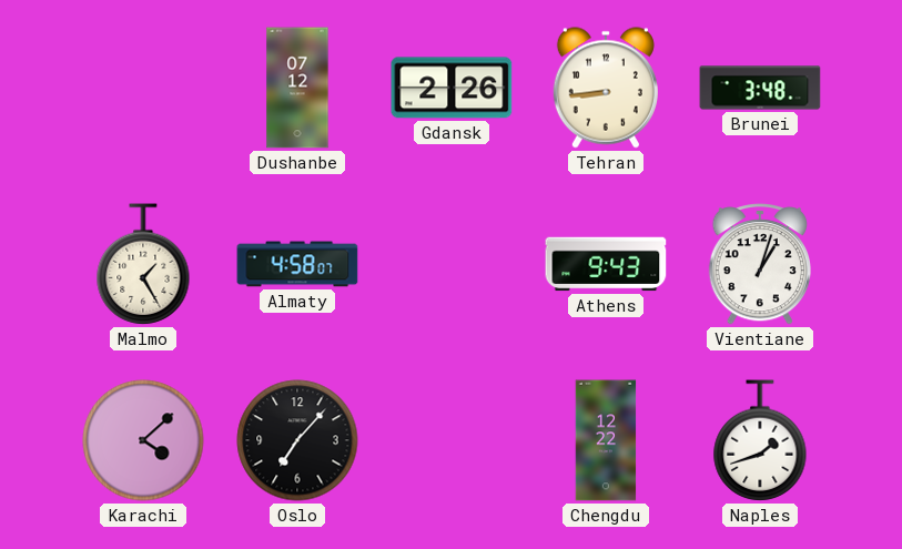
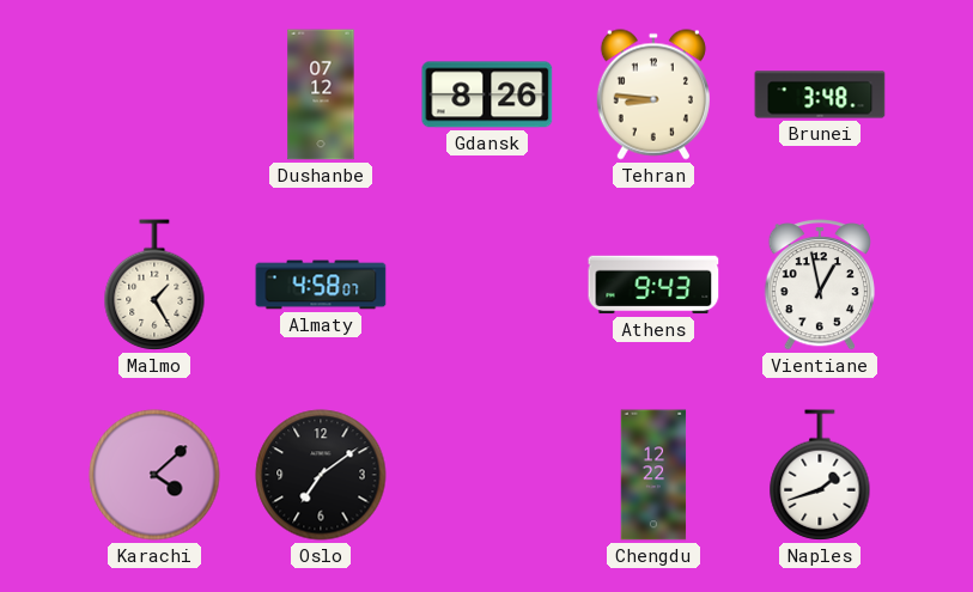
Gdansk: 2:26 -> 8:26 (487, 94)
Tehran: 8:44 -> 8:46 (653, 94)
Vientiane: 1:03 -> 12:58 (819, 286)
Oslo: 7:07 -> 7:09 (321, 475)
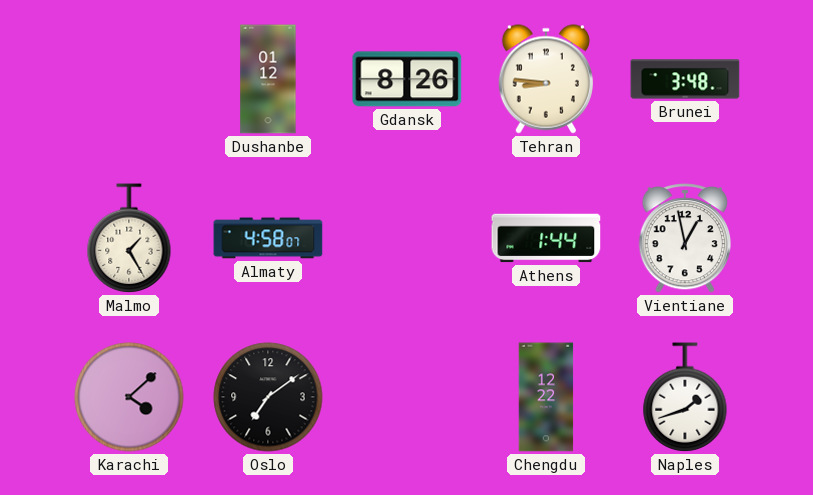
Dushanbe: 07:12 -> 01:12 (268, 79)
Athens: 9:43 -> 1:44 (546, 238)
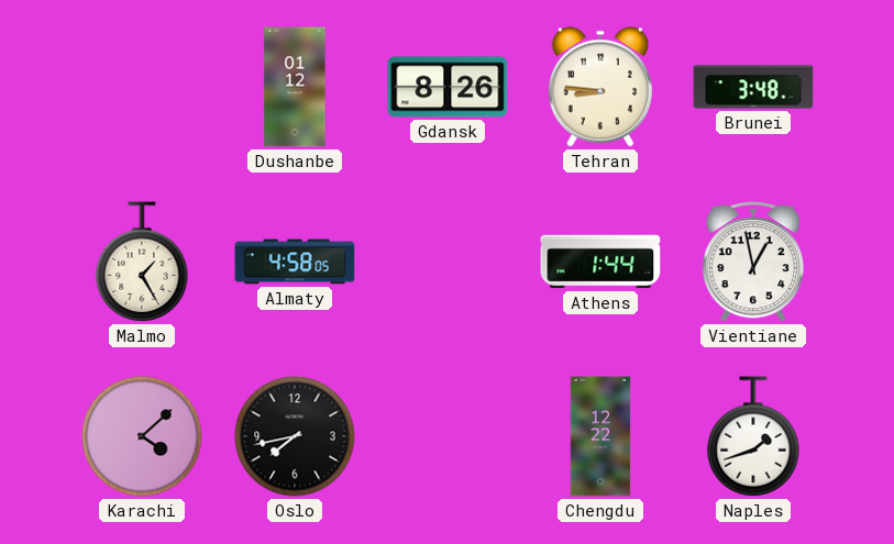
Almaty: 4:58:07 -> 4:58:05 (295, 262)
Oslo: 7:09 -> 7:43 (295, 436)
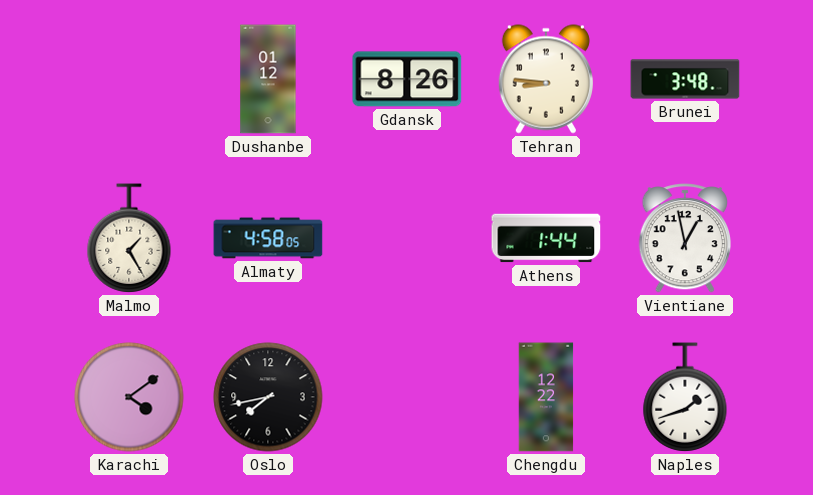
Karachi: 4:08 -> 4:09 (129, 397)
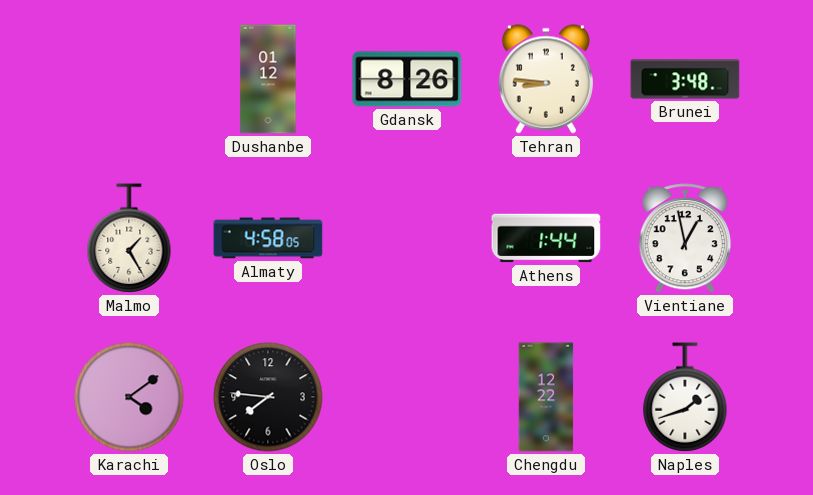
Oslo: 7:43 -> 7:46 (268, 397)
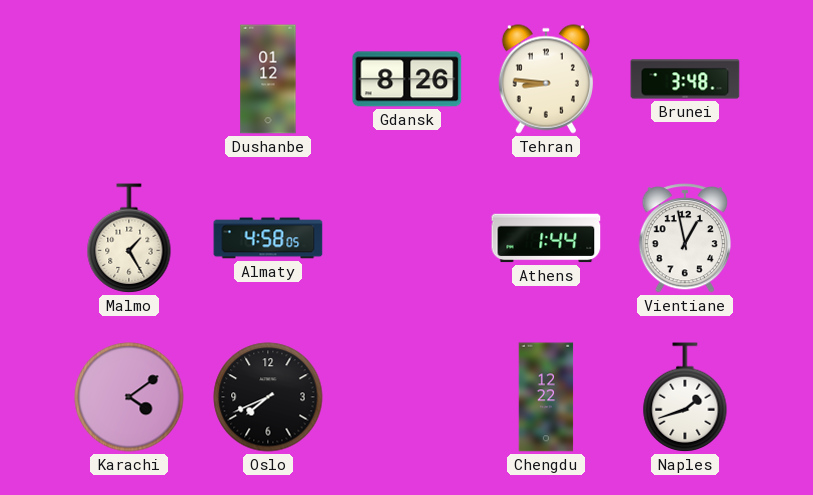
Oslo: 7:46 -> 7:41 (268, 397)
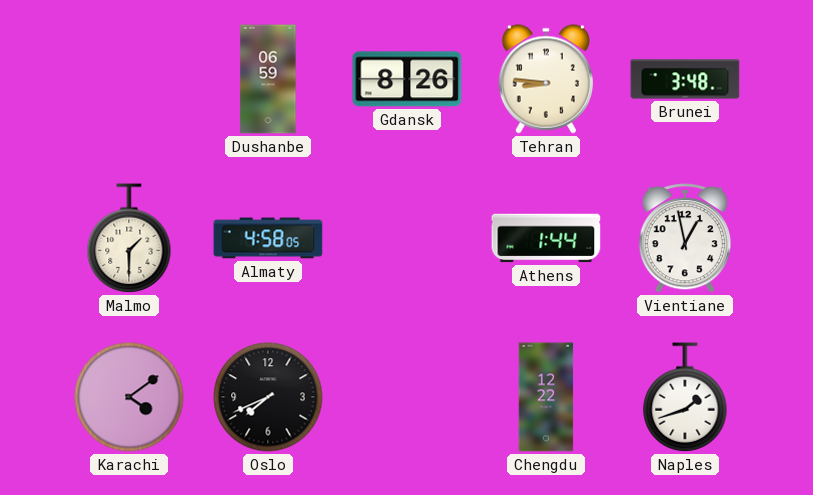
Dushanbe: 01:12 -> 06:59 (268, 79)
Malmo: 1:25 -> 1:30 (129, 238)
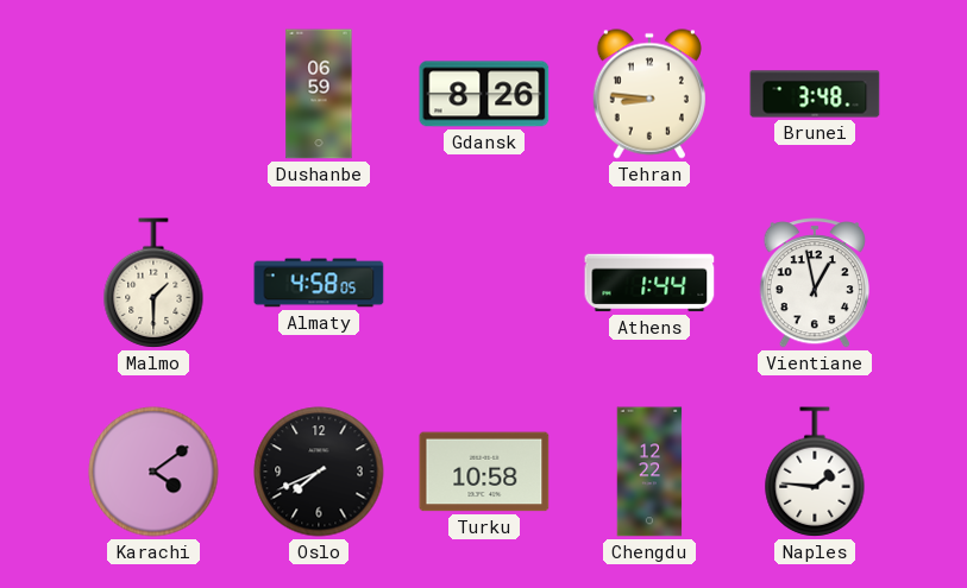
Turku: none -> 10:58 (484, 472)
Naples: 1:42 -> 1:46 (815, 472)
